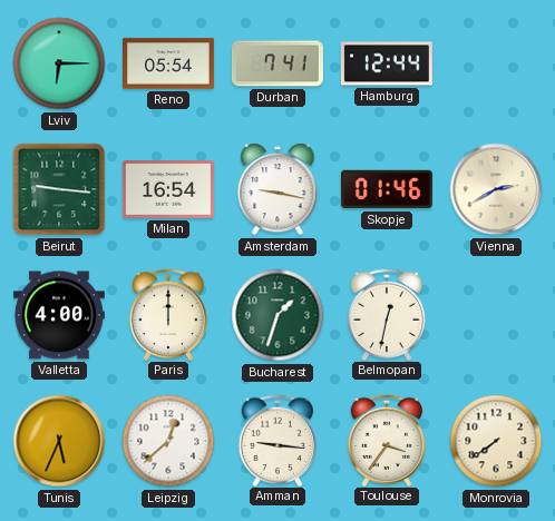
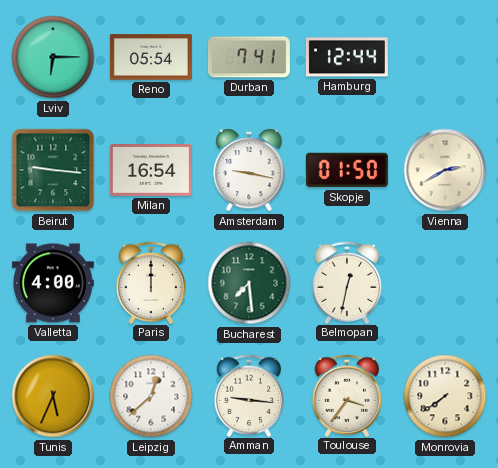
Skopje: 01:46 -> 01:50 (347, 170)
Bucharest: 1:33 -> 7:29 (249, 283)
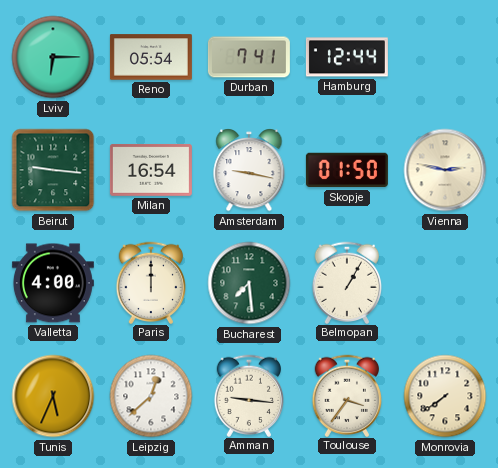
Vienna: 2:40 -> 2:47 (445, 170)
Belmopan: 12:32 -> 1:05 (347, 282)
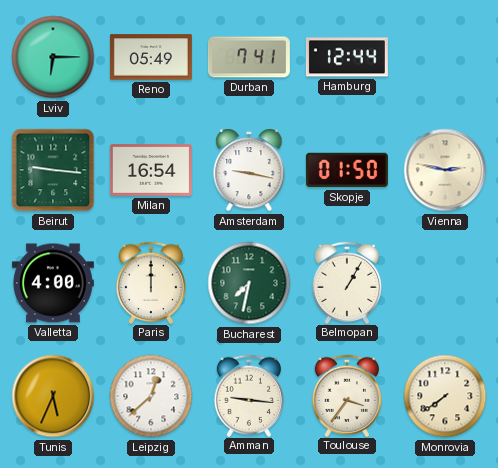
Reno: 05:54 -> 05:49 (151, 57)
Bucharest: 7:29 -> 7:32 (249, 283)
